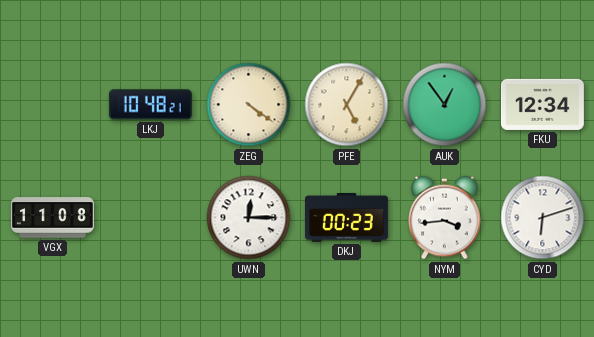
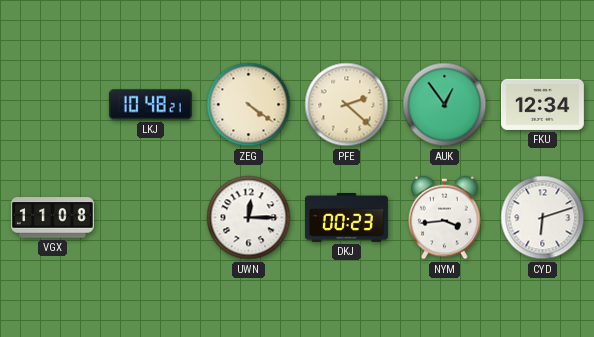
PFE: 5:05 -> 2:22 (347, 105)
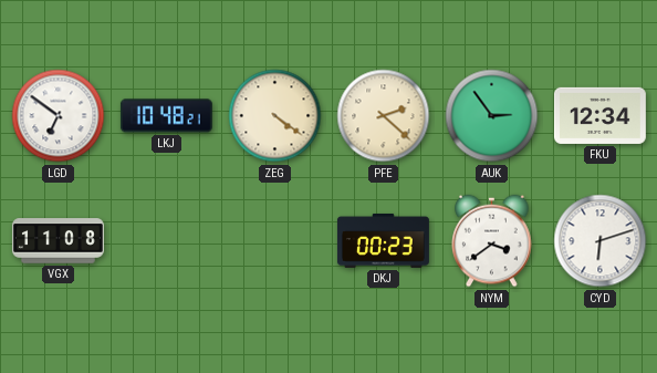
LGD: none -> 6:51 (59, 116)
AUK: 12:54 -> 2:54 (492, 116)
UWN: 12:15 -> none (249, 218)
NYM: 3:44 -> 3:39 (492, 241)
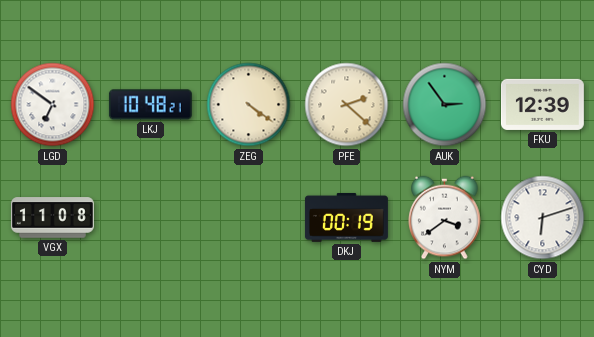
FKU: 12:34 -> 12:39 (542, 104)
DKJ: 00:23 -> 00:19 (346, 217)
